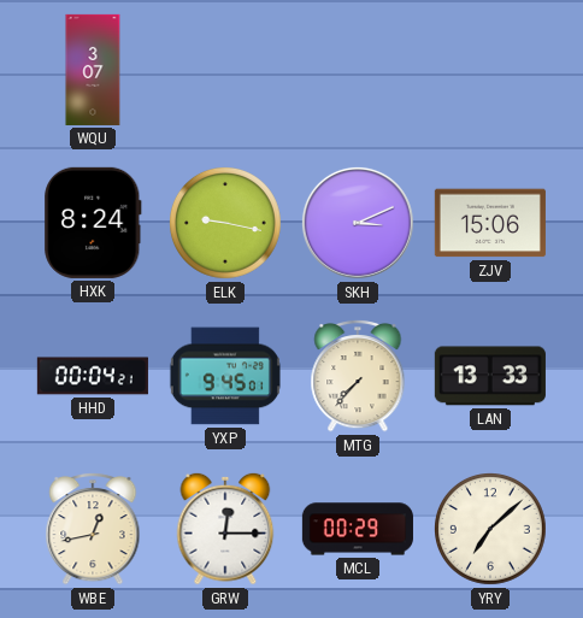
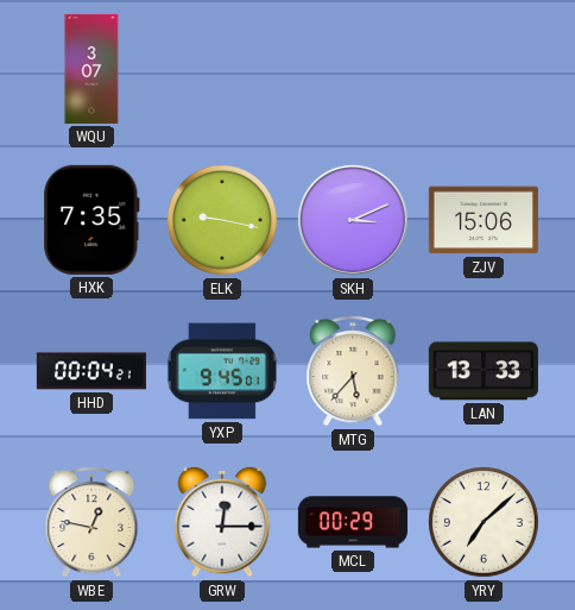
HXK: 8:24 -> 7:35 (91, 220)
MTG: 7:37 -> 5:37 (353, 371)
WBE: 12:43 -> 12:47 (91, 522)
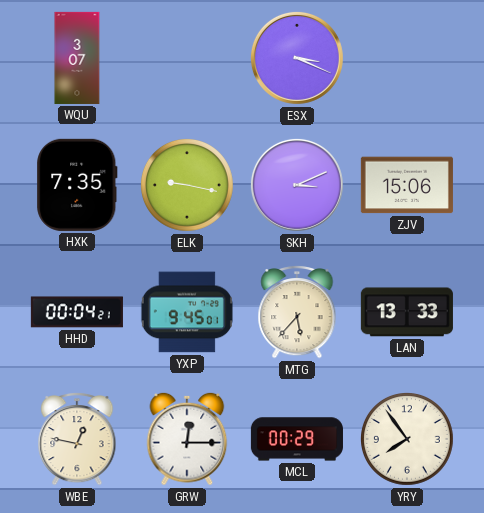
ESX: none -> 3:19 (297, 58)
YRY: 7:08 -> 7:54 (408, 440)
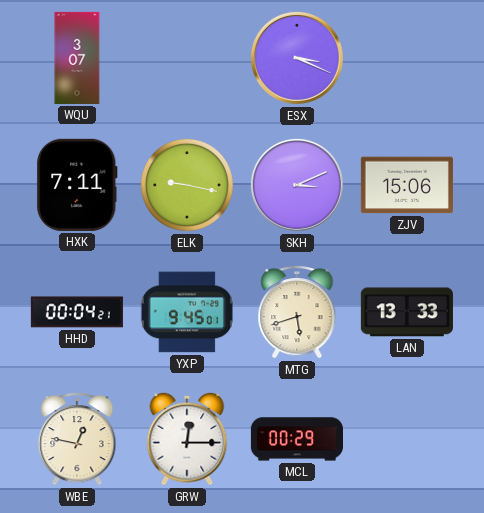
HXK: 7:35 -> 7:11 (77, 185)
MTG: 5:37 -> 5:42 (297, 312)
YRY: 7:54 -> none (408, 440)
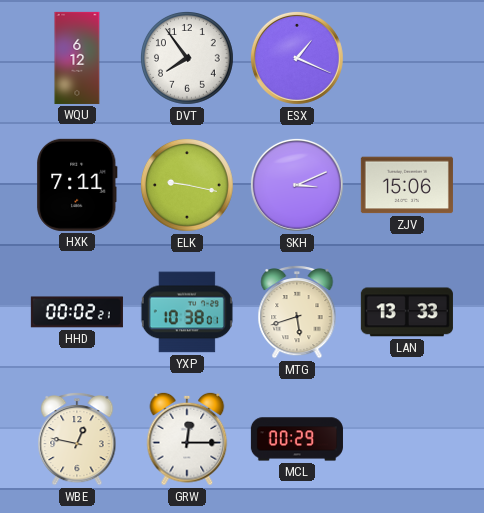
WQU: 3:07 -> 6:12 (77, 58)
DVT: none -> 7:54 (188, 59)
ESX: 3:19 -> 1:19 (297, 58)
HHD: 00:04 -> 00:02 (77, 312)
YXP: 9:45 -> 10:38 (187, 312)
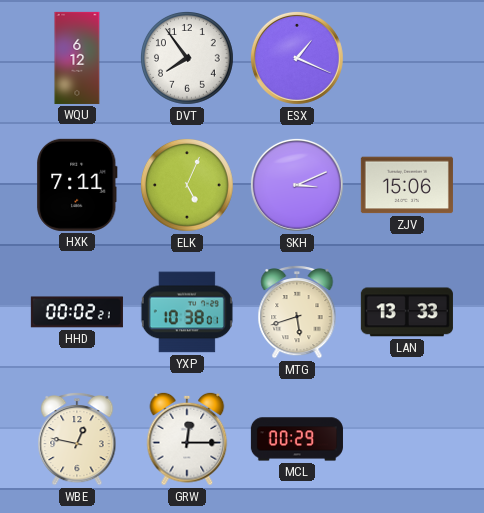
ELK: 9:17 -> 5:04 (188, 186)
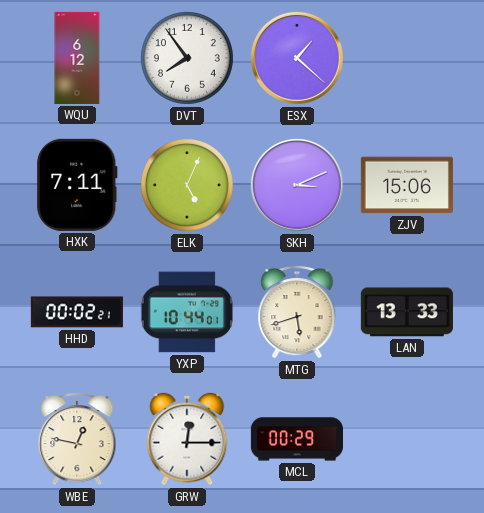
ESX: 1:19 -> 1:22 (297, 58)
YXP: 10:38 -> 10:44 (187, 312)
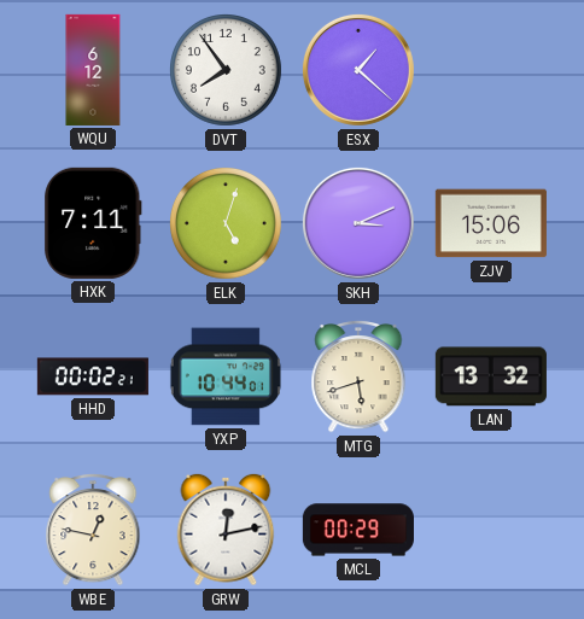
ELK: 5:04 -> 5:03 (227, 224)
LAN: 13:33 -> 13:32 (491, 376)
GRW: 12:15 -> 12:13 (226, 530)
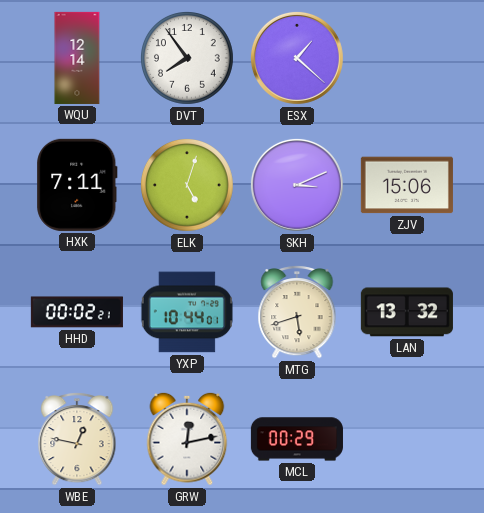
WQU: 6:12 -> 12:14 (77, 58)
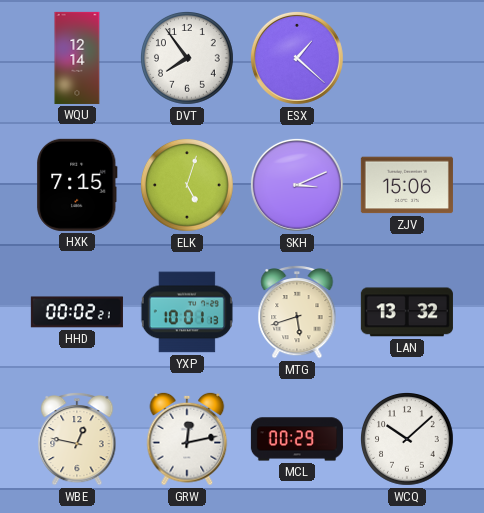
HXK: 7:11 -> 7:15 (77, 185)
YXP: 10:44 -> 10:01 (187, 312)
WCQ: none -> 10:08 (408, 440)
